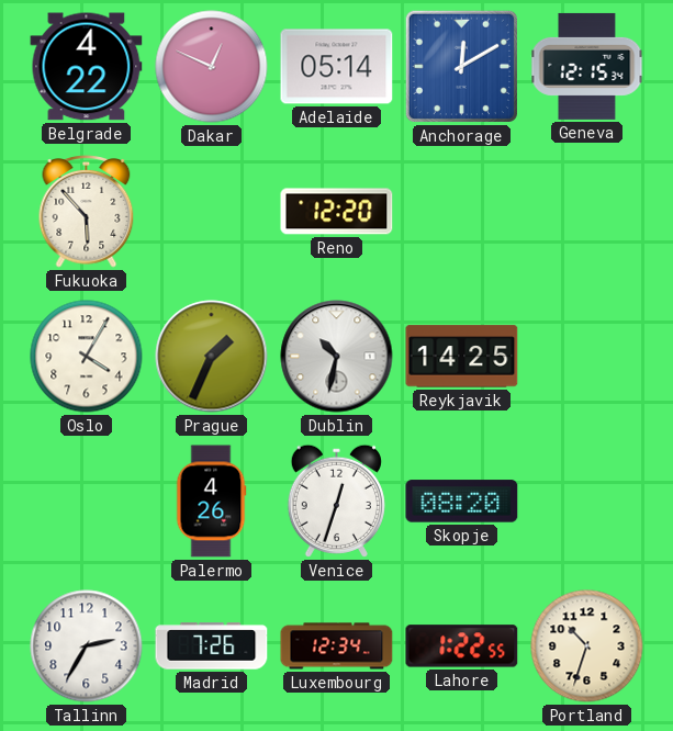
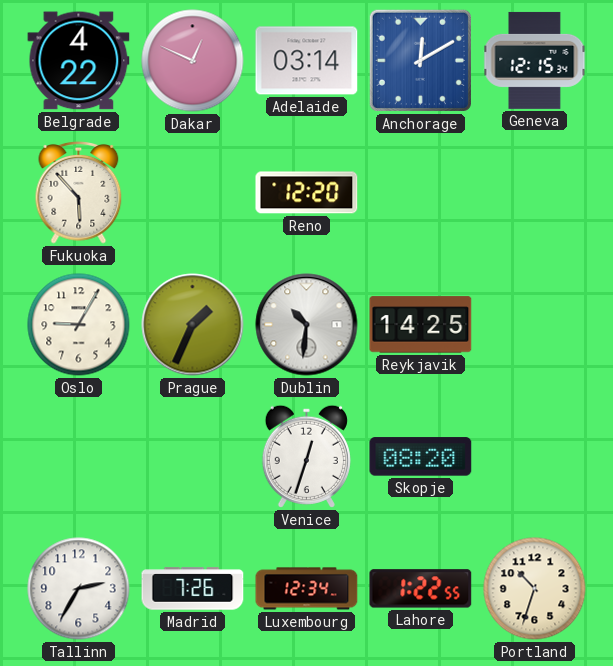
Adelaide: 05:14 -> 03:14 (307, 61)
Oslo: 4:05 -> 9:05 (79, 325)
Dublin: 10:32 -> 10:31 (307, 325)
Palermo: 4:26 -> none (211, 502)
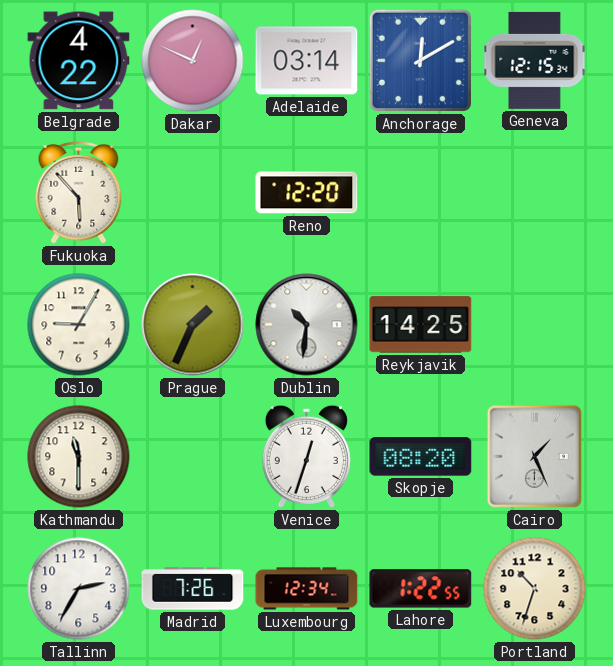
Kathmandu: none -> 11:30 (79, 457)
Cairo: none -> 1:26 (534, 456)
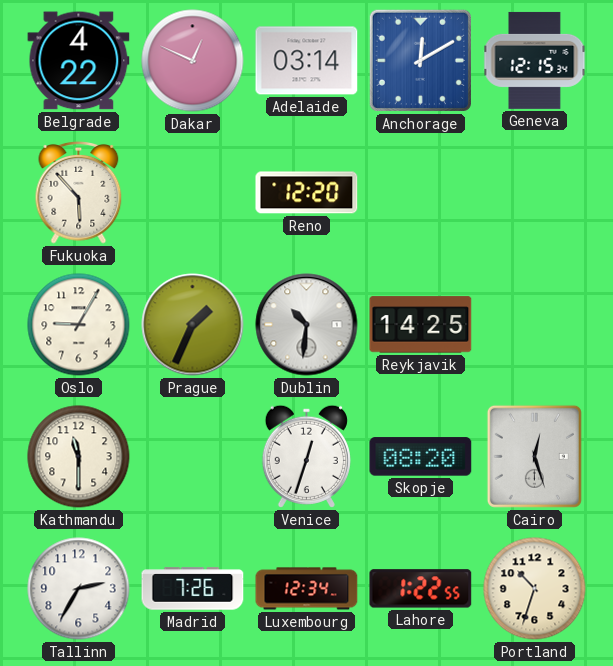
Cairo: 1:26 -> 12:27 (534, 456)
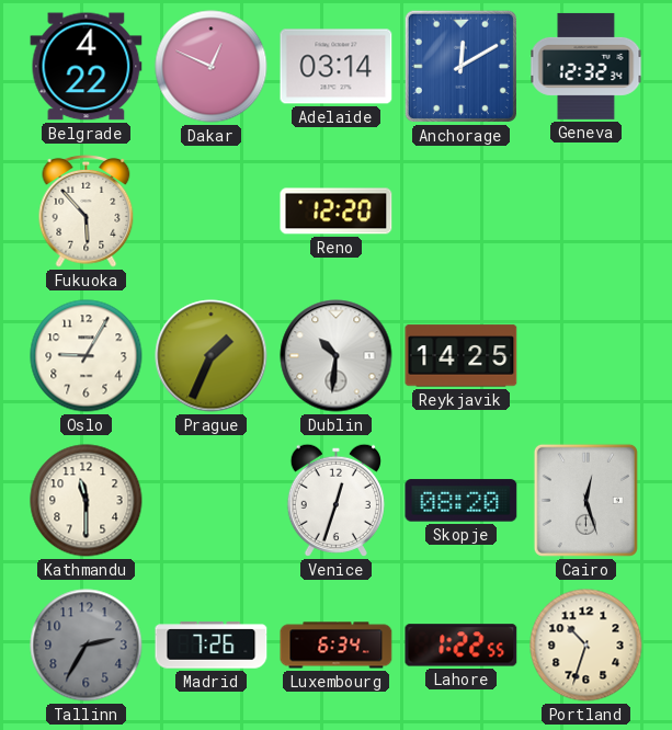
Geneva: 12:15 -> 12:32 (586, 66)
Tallinn dial: white -> grey (87, 646)
Luxembourg: 12:34 -> 6:34 (337, 646)
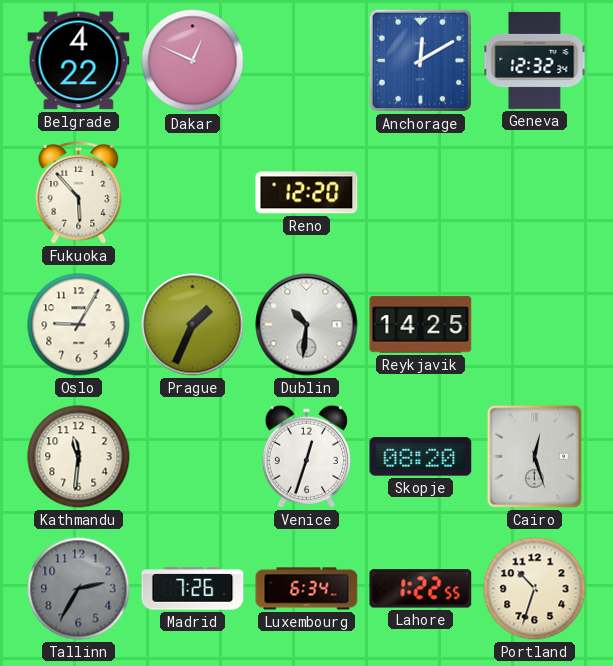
Adelaide: 03:14 -> none (337, 67)
Kathmandu: 11:30 -> 11:31 (79, 457)
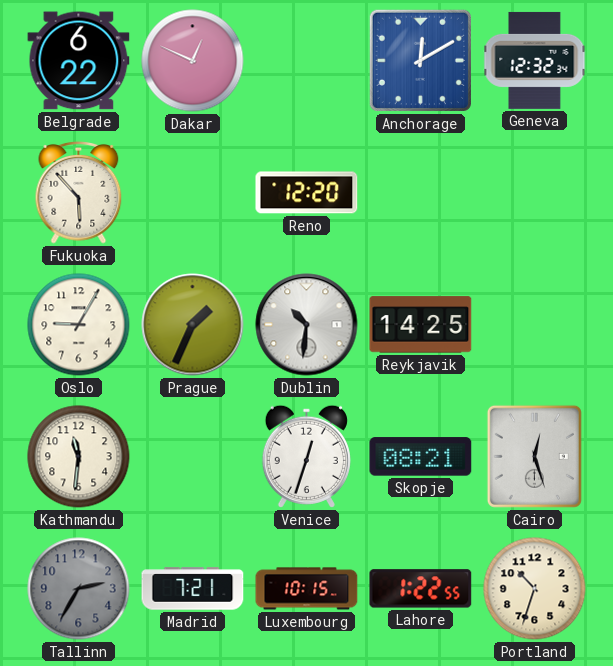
Belgrade: 4:22 -> 6:22 (79, 61)
Skopje: 08:20 -> 08:21 (421, 457)
Madrid: 7:26 -> 7:21 (193, 589)
Luxembourg: 6:34 -> 10:15 (307, 589)
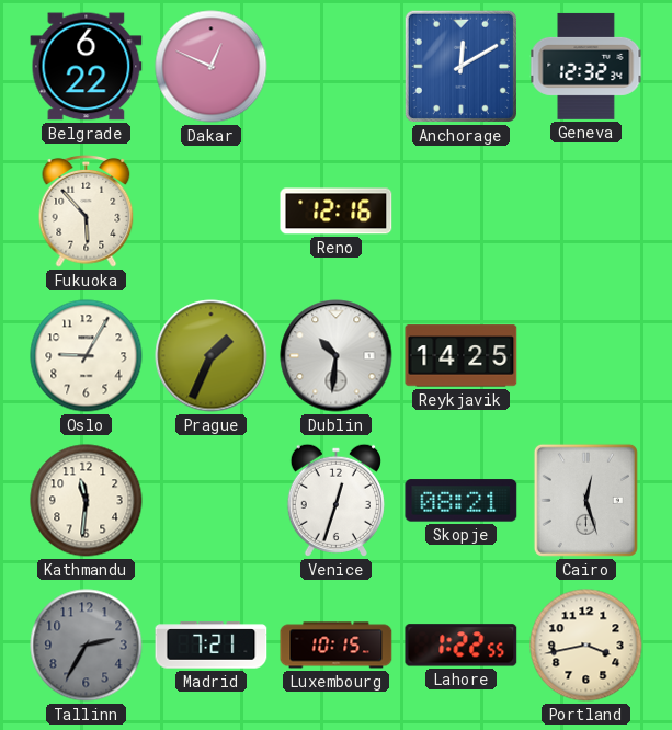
Reno: 12:20 -> 12:16 (337, 212)
Portland: 10:33 -> 3:43 (586, 646)
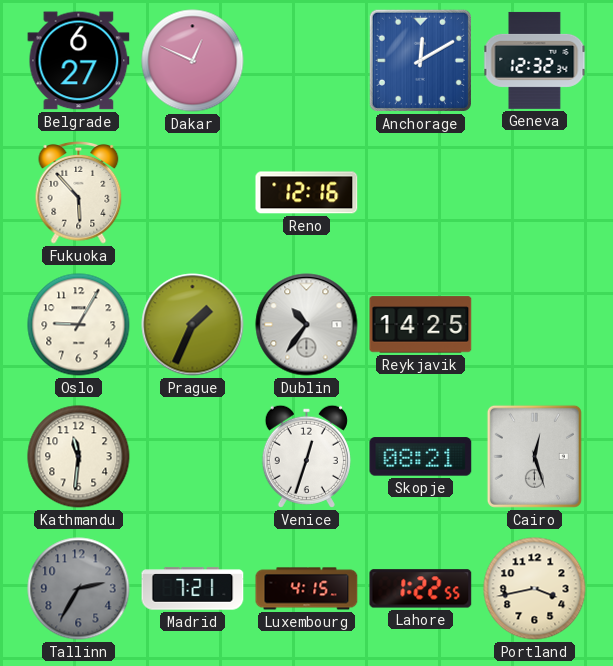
Belgrade: 6:22 -> 6:27 (79, 61)
Dublin: 10:31 -> 10:36 (307, 325)
Luxembourg: 10:15 -> 4:15 (307, 589)
